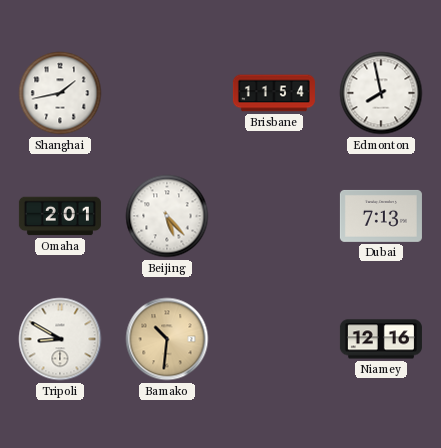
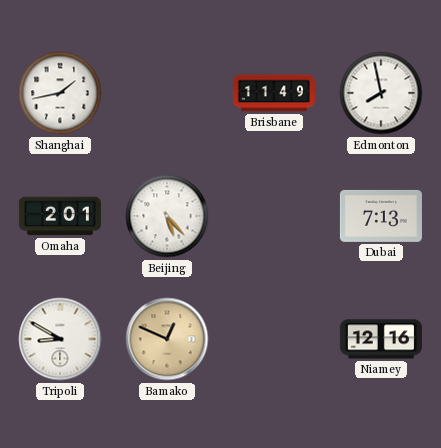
Brisbane: 11:54 -> 11:49 (274, 93)
Bamako: 10:31 -> 12:49 (167, 339)
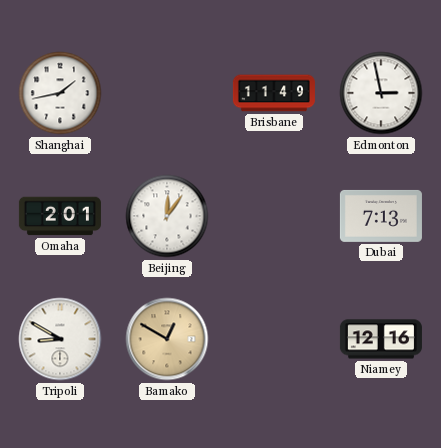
Edmonton: 7:58 -> 2:58 (381, 93)
Beijing: 5:23 -> 12:06 (167, 216)
Bamako: 12:49 -> 12:50 (167, 339)
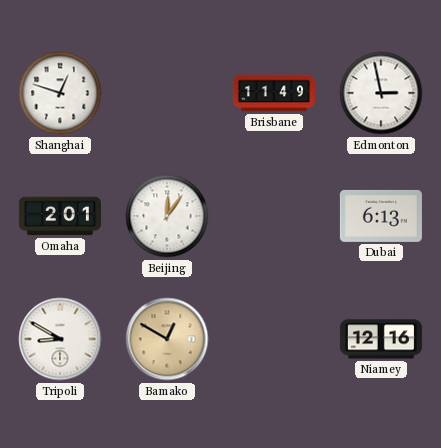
Shanghai: 1:43 -> 12:48 (60, 93)
Dubai: 7:13 -> 6:13 (381, 216)
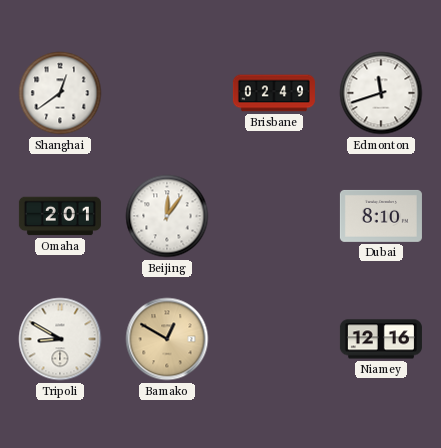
Shanghai: 12:48 -> 12:39 (60, 93)
Brisbane: 11:49 -> 02:49 (274, 93)
Edmonton: 2:58 -> 11:42 (381, 93)
Dubai: 6:13 -> 8:10 (381, 216)
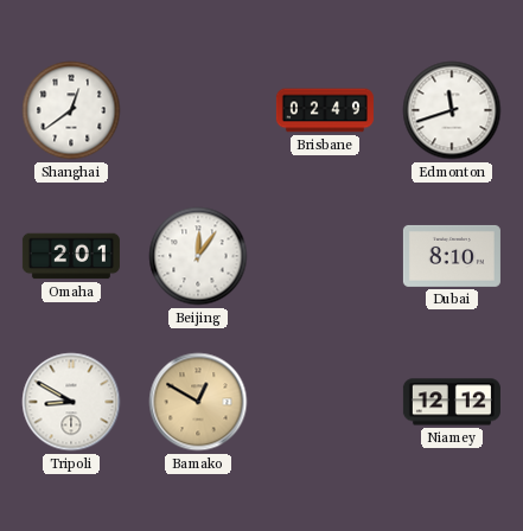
Niamey: 12:16 -> 12:12 (452, 402)
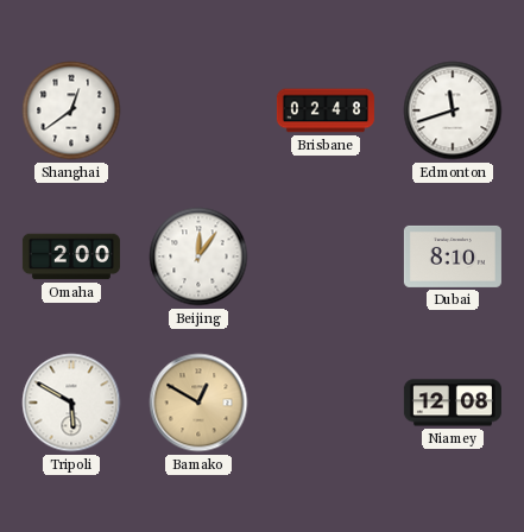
Brisbane: 02:49 -> 02:48 (326, 110)
Omaha: 2:01 -> 2:00 (71, 256)
Tripoli: 8:50 -> 5:50 (71, 403)
Niamey: 12:12 -> 12:08 (453, 403)
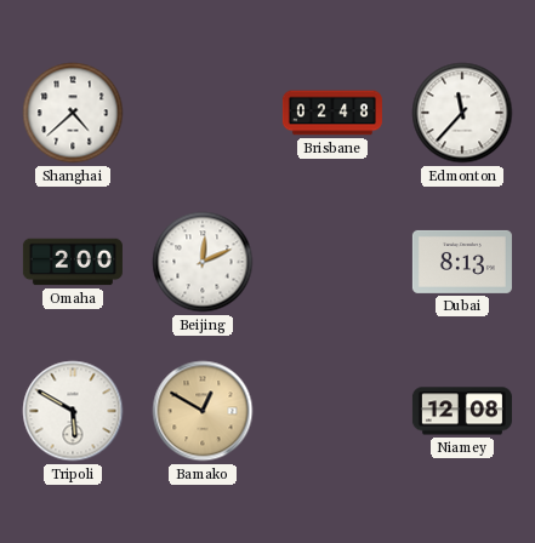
Shanghai: 12:39 -> 4:38 (73, 113)
Edmonton: 11:42 -> 11:37 (462, 113)
Beijing: 12:06 -> 12:11 (203, 262)
Dubai: 8:10 -> 8:13 (462, 262)
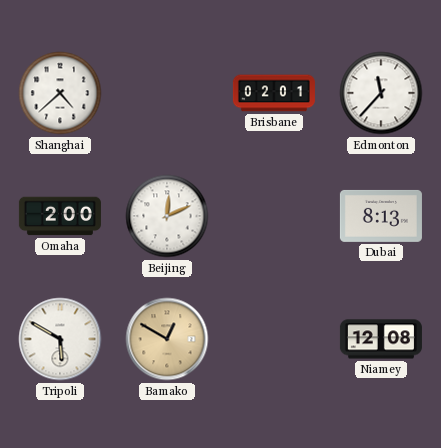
Brisbane: 02:48 -> 02:01 (274, 93)
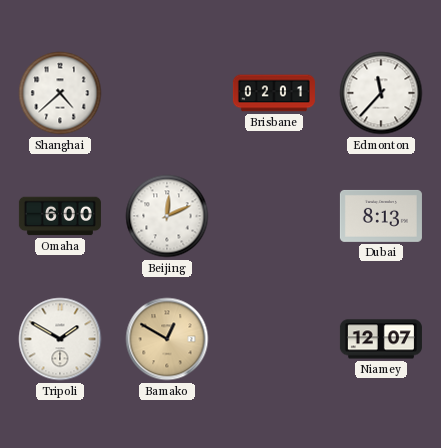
Omaha: 2:00 -> 6:00 (60, 216)
Tripoli: 5:50 -> 1:50 (60, 339)
Niamey: 12:08 -> 12:07 (381, 339)
